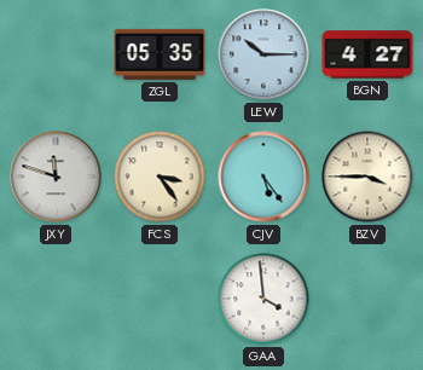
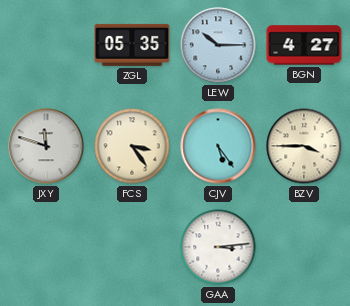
GAA: 3:59 -> 3:14 (218, 247)
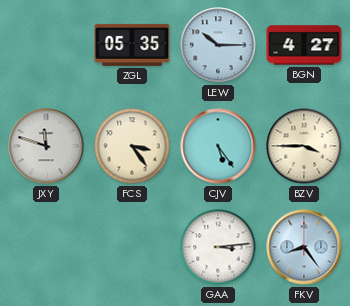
FKV: none -> 8:24 (304, 247)
